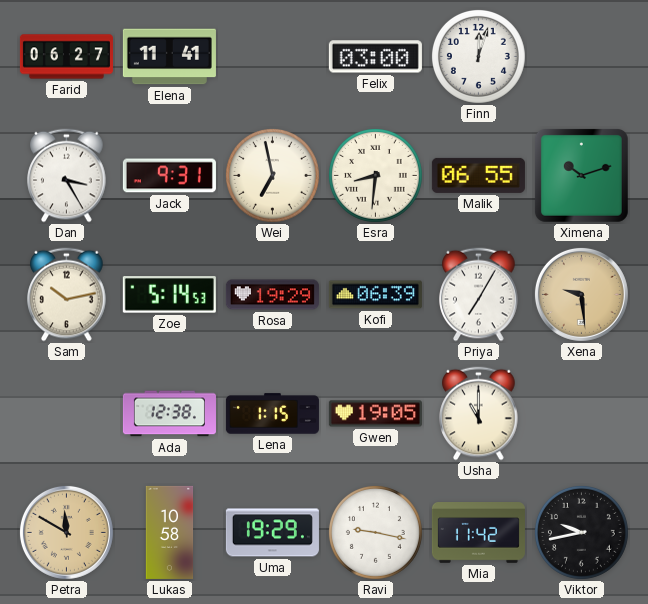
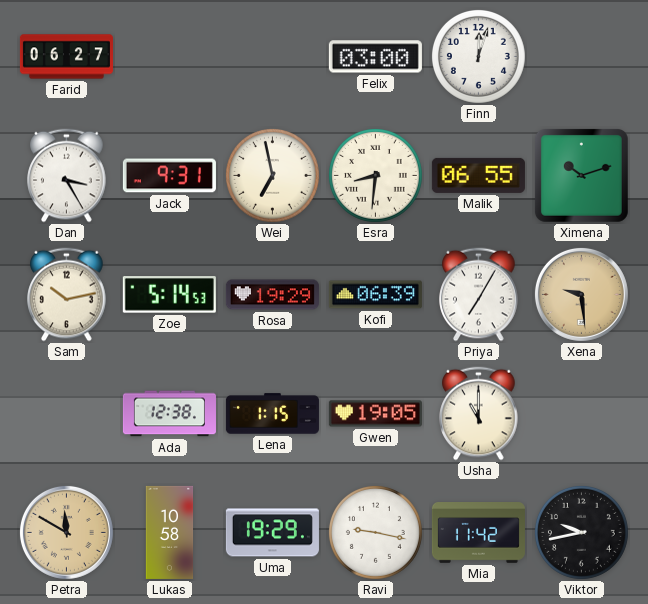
Elena: 11:41 -> none (169, 57)
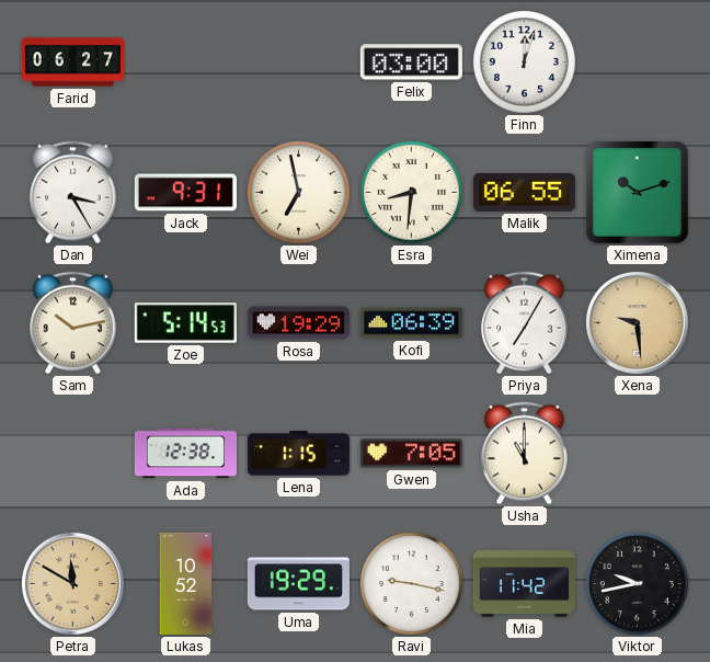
Gwen: 19:05 -> 7:05 (411, 454)
Lukas: 10:58 -> 10:52 (186, 583)
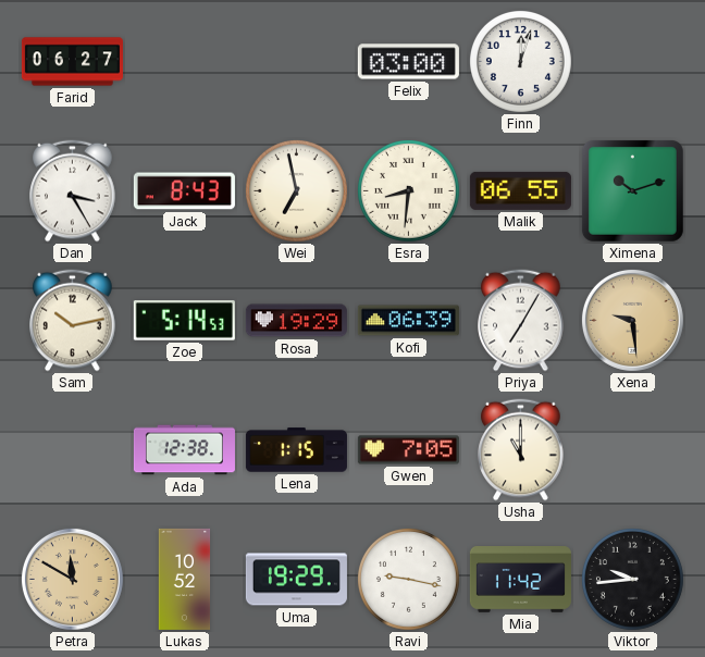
Jack: 9:31 -> 8:43 (184, 191)
Viktor: 9:43 -> 9:44 (632, 579)
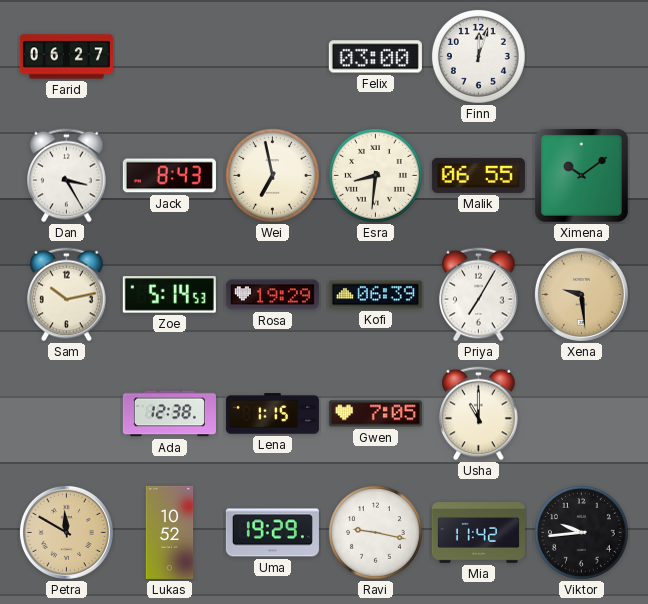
Ximena: 10:12 -> 10:09 (581, 175)
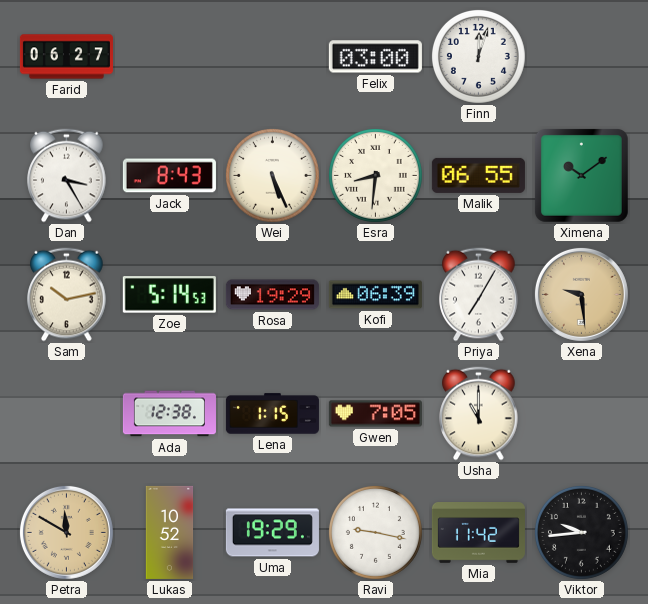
Wei: 6:58 -> 5:26 (272, 175)
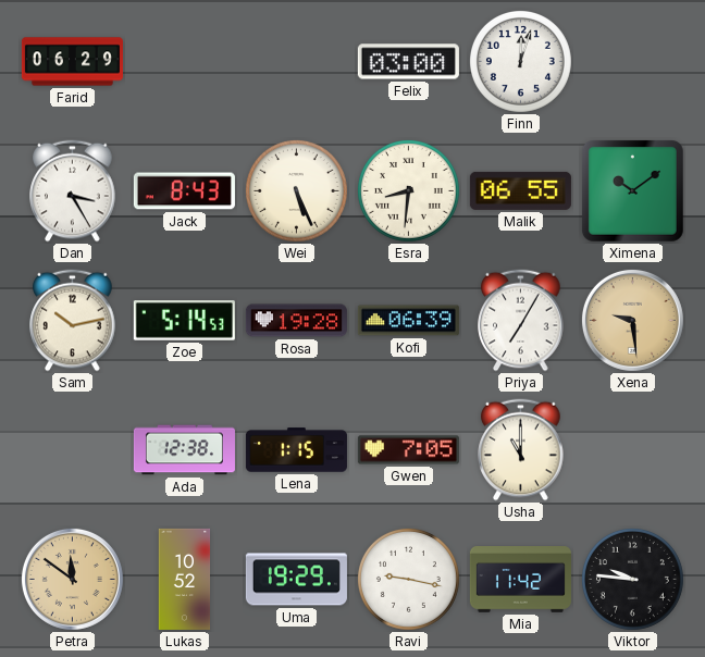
Farid: 06:27 -> 06:29 (72, 62)
Rosa: 19:29 -> 19:28 (296, 321)
Petra: 11:50 -> 11:51 (72, 579)
Viktor: 9:44 -> 9:46 (632, 579)
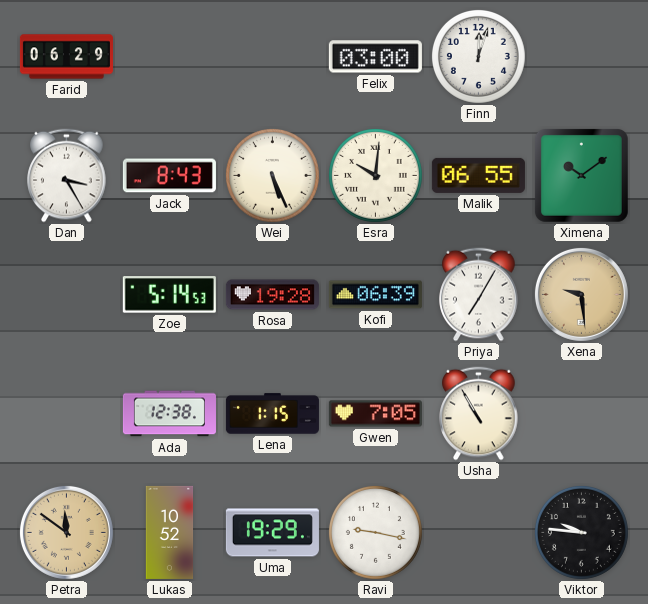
Esra: 8:31 -> 10:01 (375, 175)
Sam: 10:13 -> none (73, 321)
Usha: 11:00 -> 10:55 (479, 414)
Mia: 11:42 -> none (520, 580)
